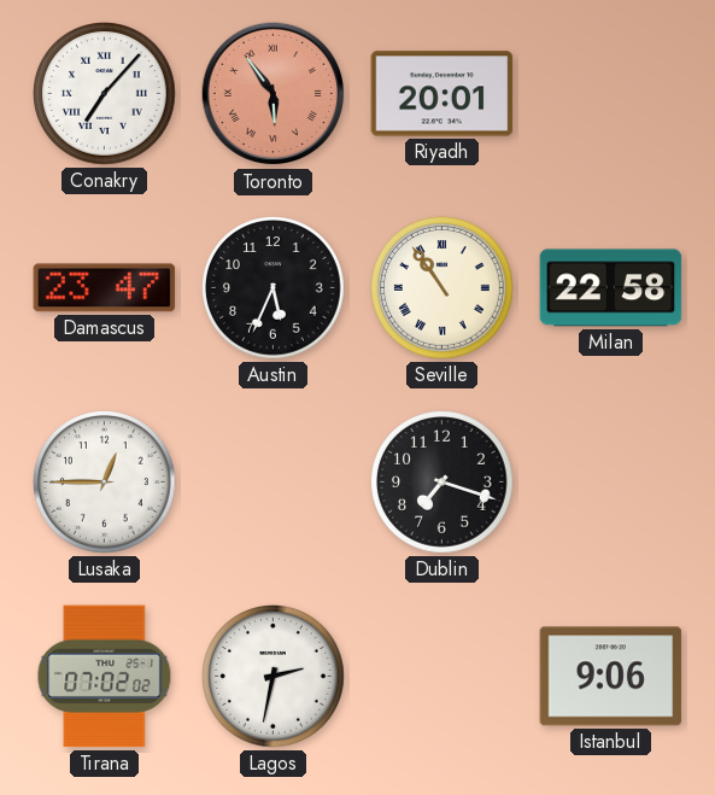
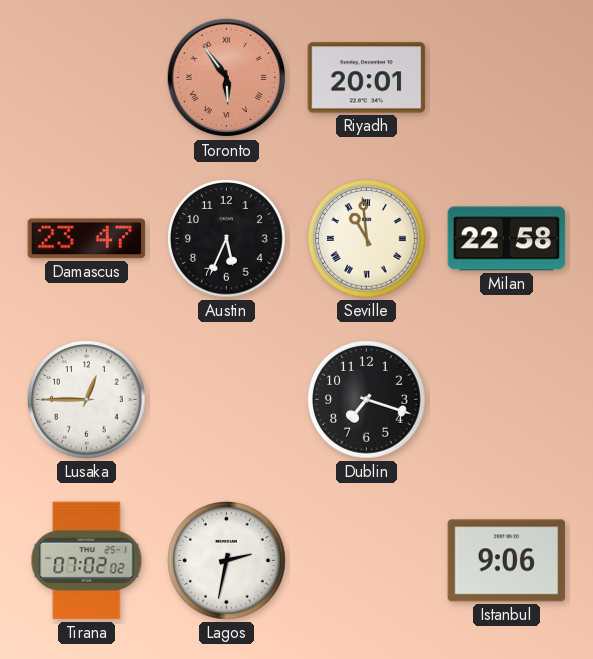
Conakry: 7:07 -> none (105, 94)
Seville: 10:54 -> 10:59 (367, 239)
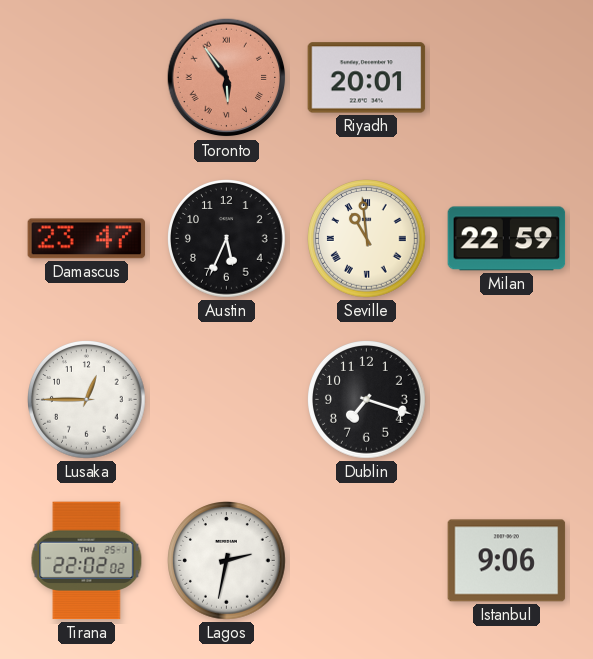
Milan: 22:58 -> 22:59 (507, 239)
Tirana: 07:02 -> 22:02 (87, 561)
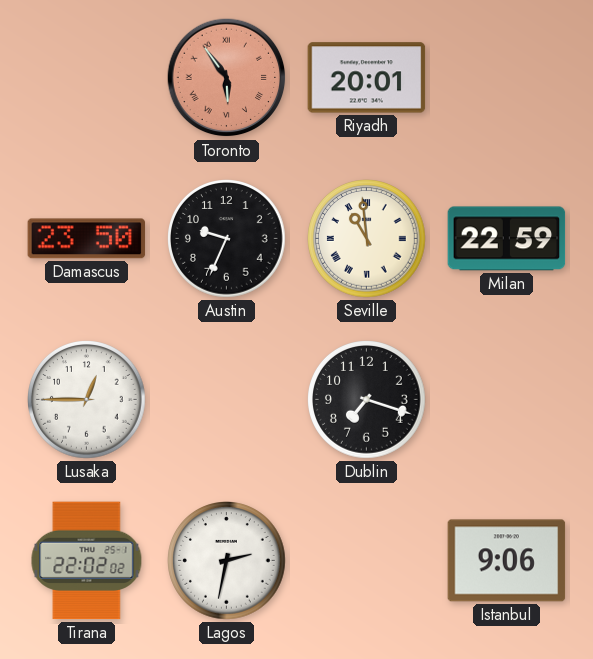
Damascus: 23:47 -> 23:50 (87, 239)
Austin: 5:34 -> 9:34 (227, 239)
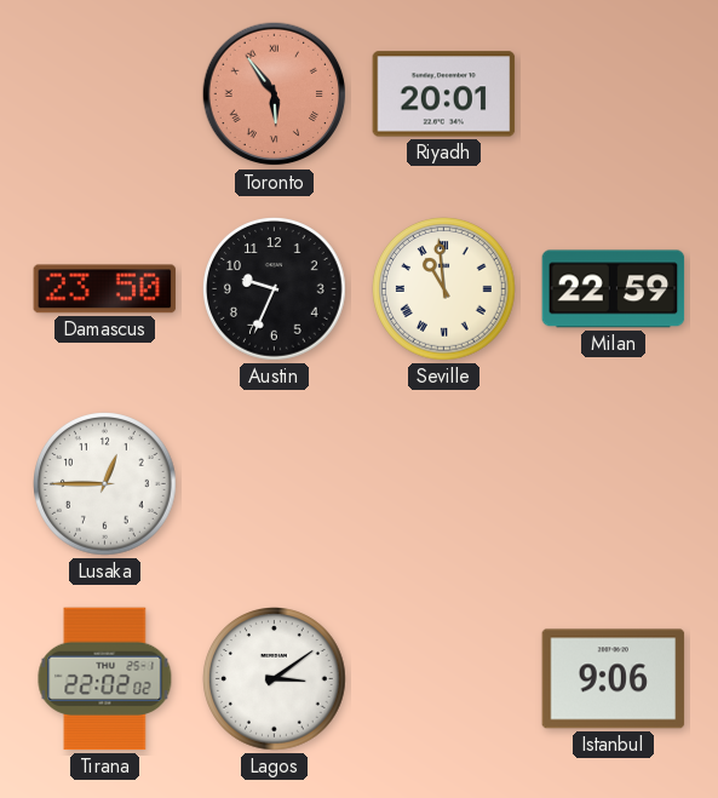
Dublin: 7:18 -> none (367, 400)
Lagos: 2:32 -> 3:09 (275, 679)
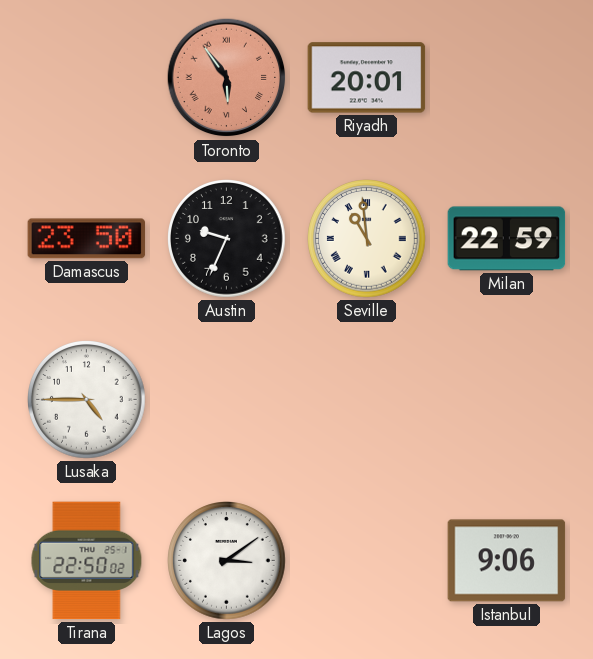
Lusaka: 12:45 -> 4:45 (87, 400)
Tirana: 22:02 -> 22:50 (87, 561)
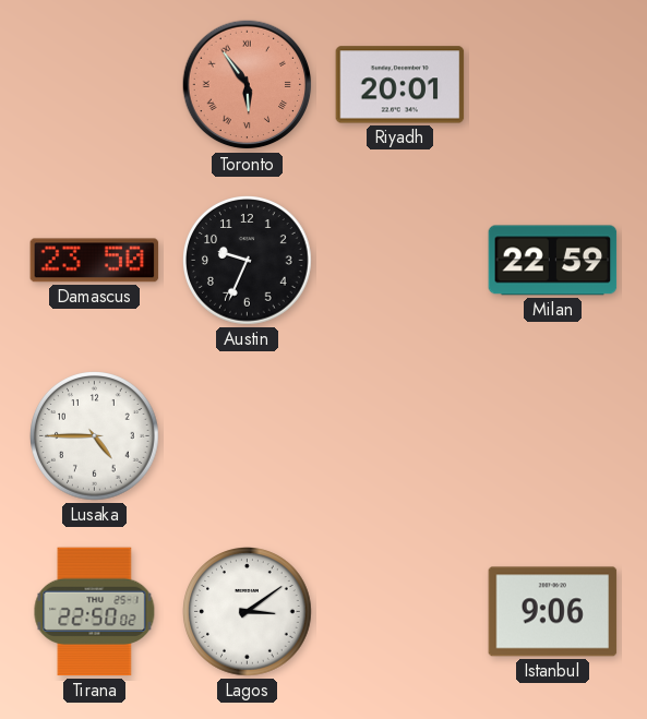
Seville: 10:59 -> none (367, 239)
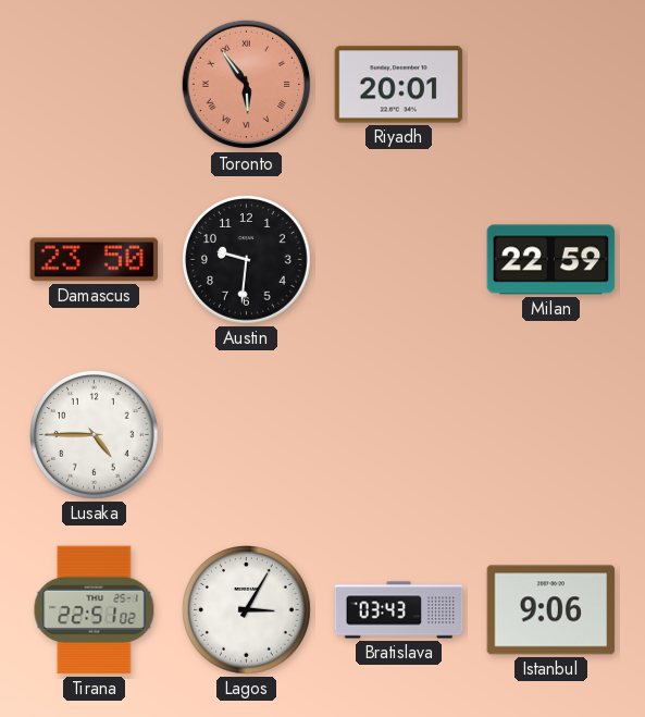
Austin: 9:34 -> 9:31 (247, 260)
Tirana: 22:50 -> 22:51 (95, 610)
Lagos: 3:09 -> 3:05 (247, 610)
Bratislava: none -> 03:43 (399, 610)
